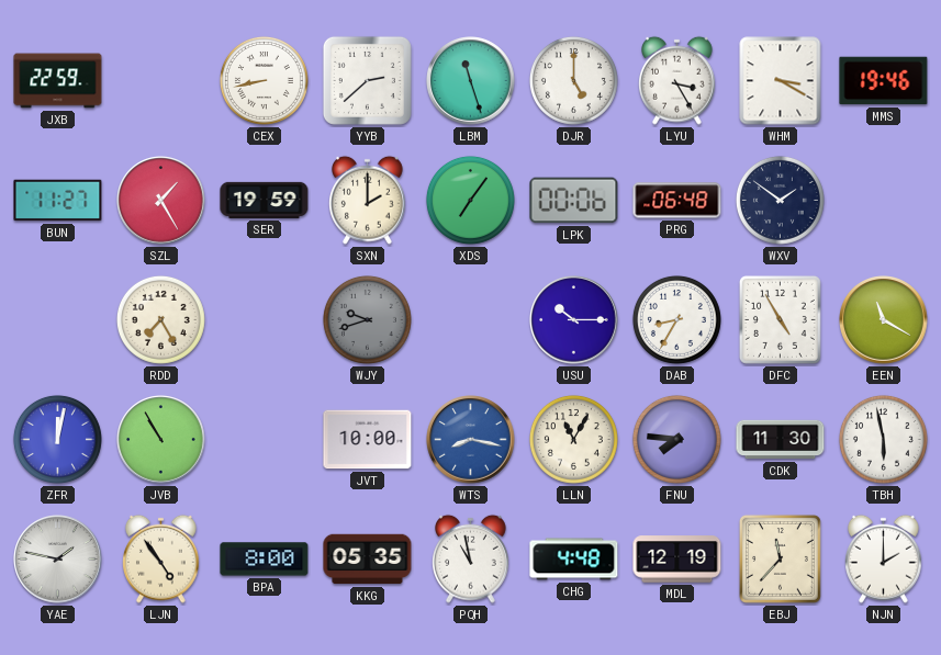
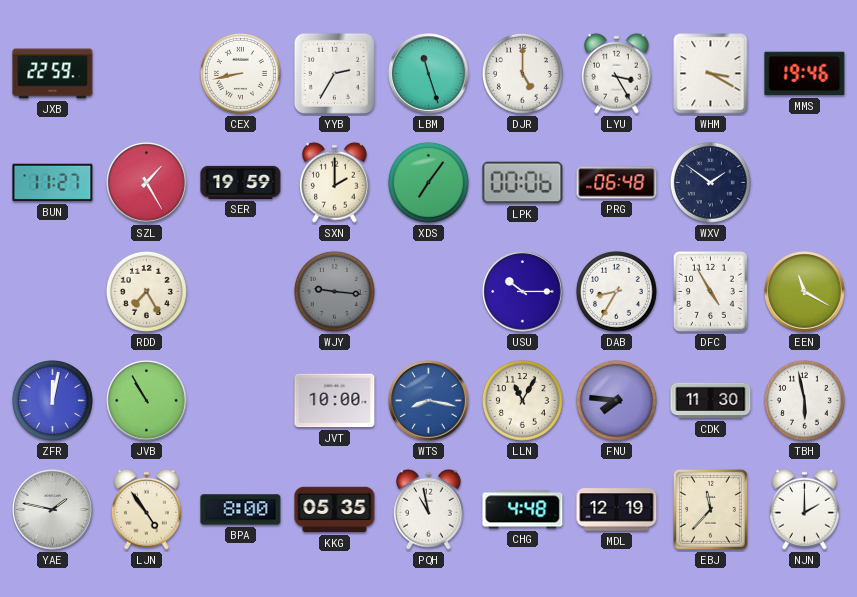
YYB: 2:38 -> 2:35 (334, 73)
WJY: 9:42 -> 9:16 (334, 291)
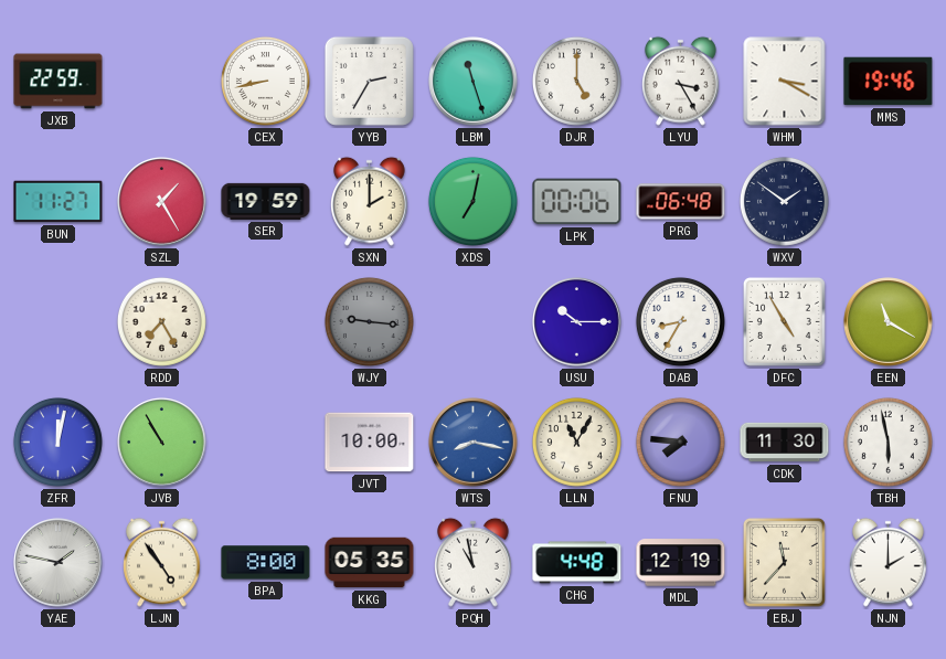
XDS: 7:06 -> 7:02 (472, 201)
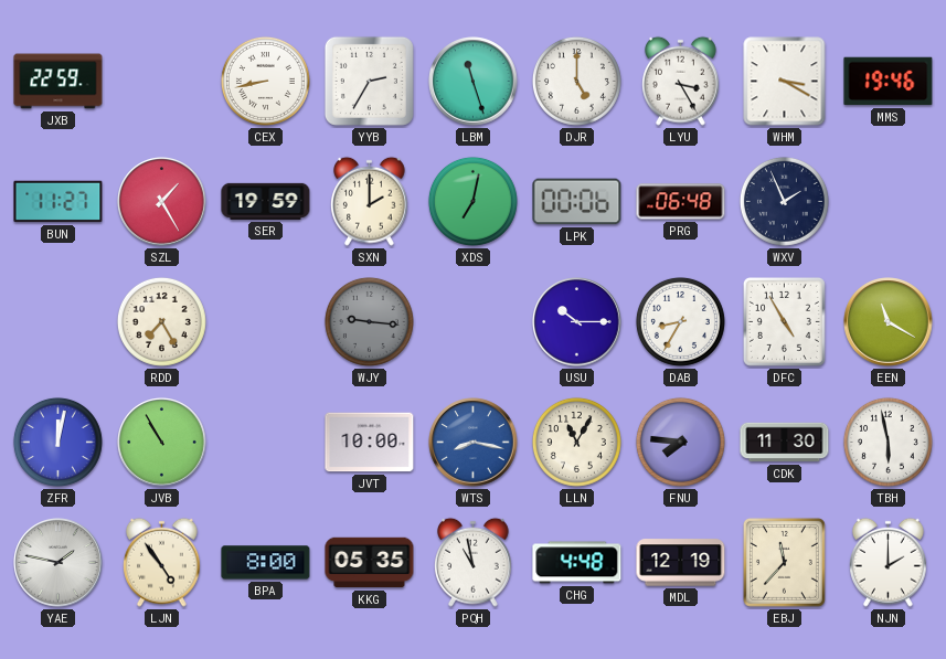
WXV: 1:51 -> 1:56 (784, 201)
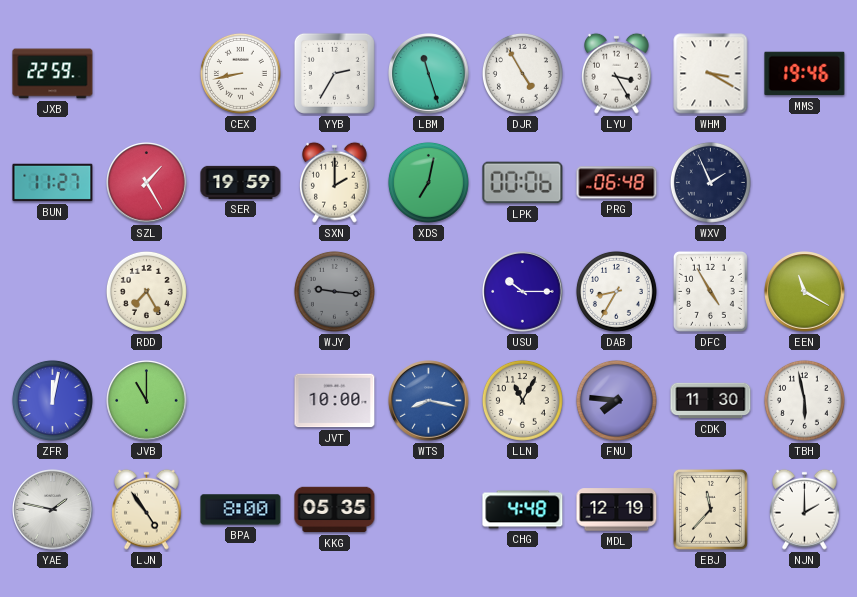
DJR: 5:00 -> 4:55 (522, 73)
JVB: 10:55 -> 11:00 (147, 401)
PQH: 10:58 -> none (474, 562)
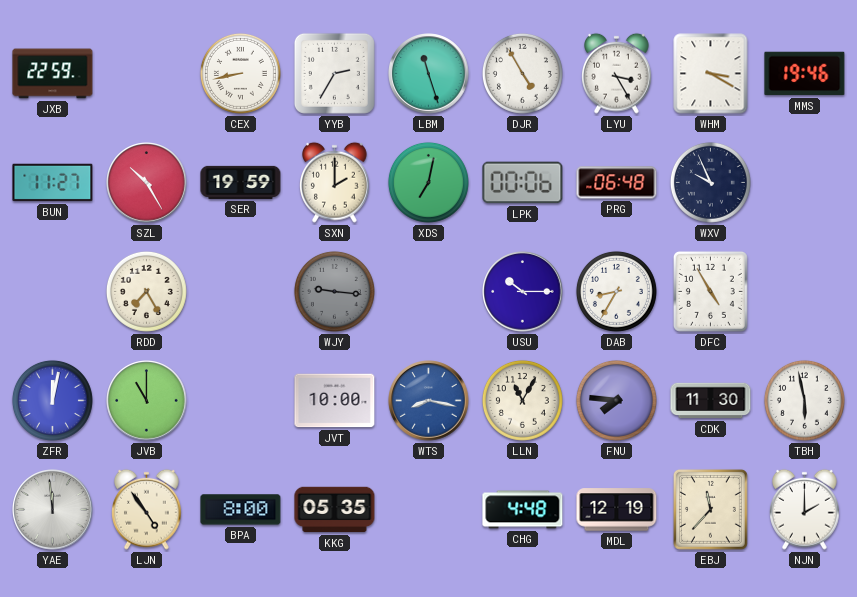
SZL: 1:25 -> 10:25 (147, 183)
WXV: 1:56 -> 9:56 (710, 182)
EEN: 11:20 -> none (805, 292)
YAE: 1:47 -> 11:59 (53, 510)
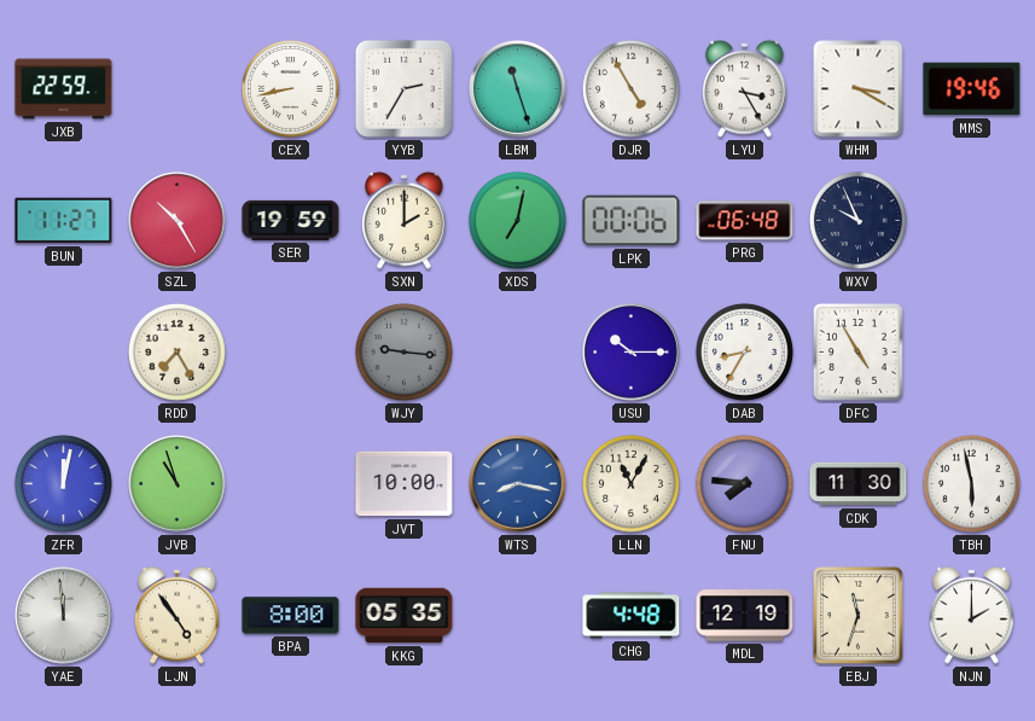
JVB: 11:00 -> 10:57 (178, 484)
EBJ: 11:37 -> 11:33 (857, 615)
